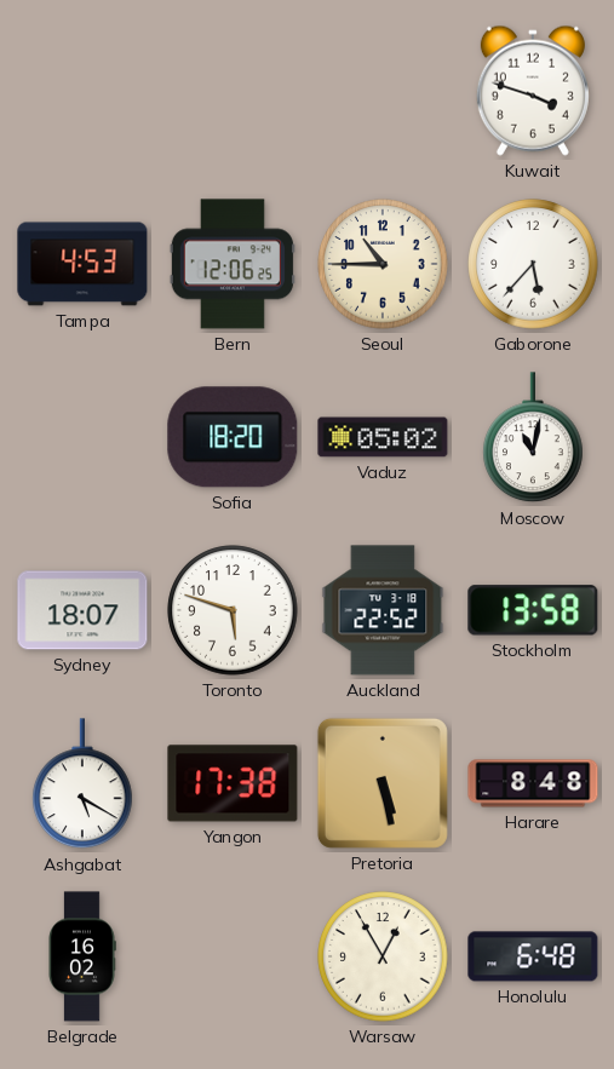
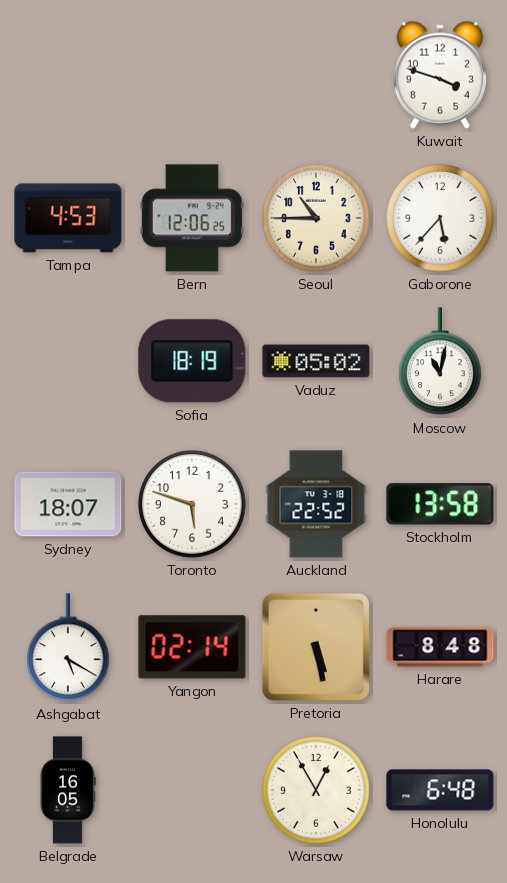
Sofia: 18:20 -> 18:19 (192, 361)
Yangon: 17:38 -> 02:14 (192, 647)
Belgrade: 16:02 -> 16:05 (68, 790)
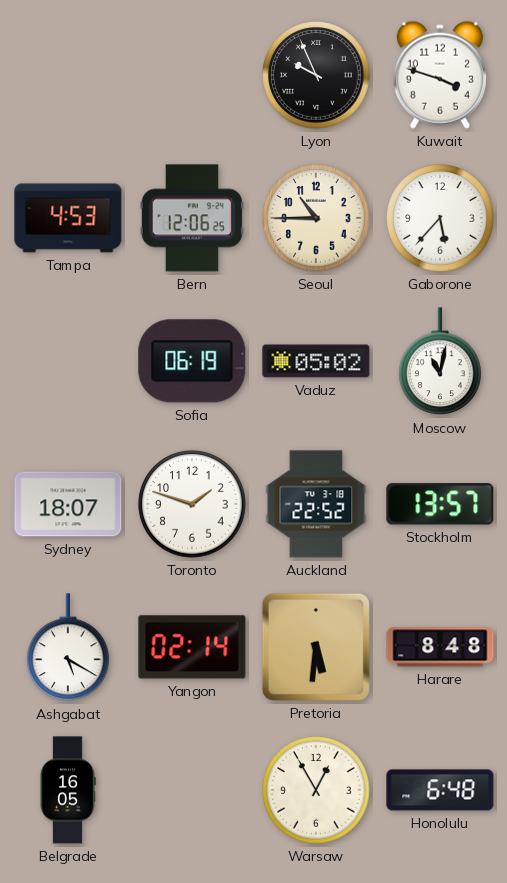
Lyon: none -> 9:56 (316, 75)
Sofia: 18:19 -> 06:19 (192, 361)
Toronto: 5:48 -> 1:48 (192, 504)
Stockholm: 13:58 -> 13:57 (440, 504)
Pretoria: 5:28 -> 5:31 (316, 647)
